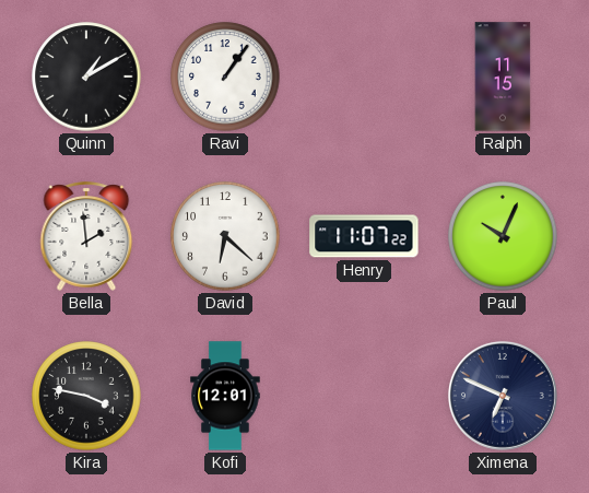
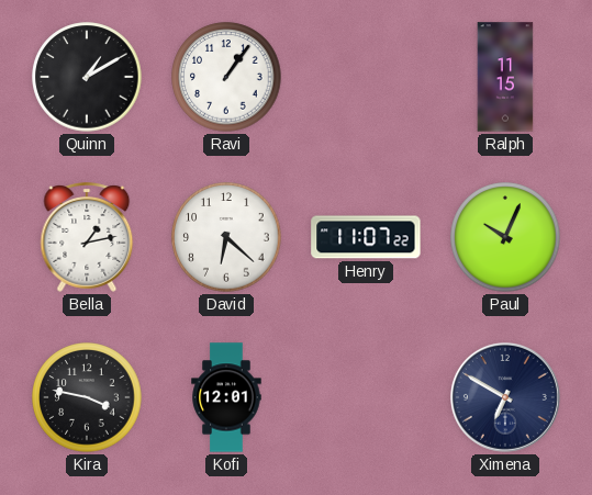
Bella: 1:59 -> 1:13 (87, 237)
Ximena: 6:49 -> 6:50 (505, 397)
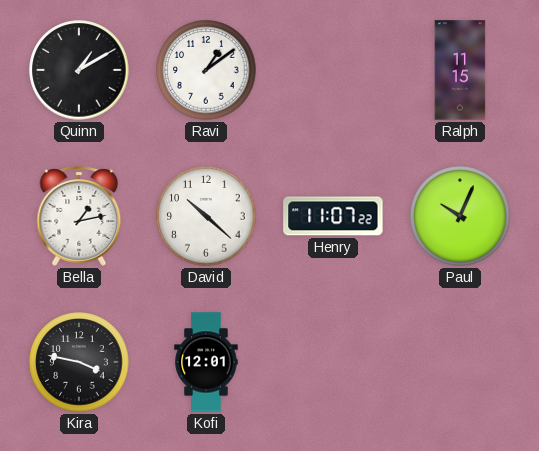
Ravi: 1:06 -> 1:09 (206, 70)
David: 6:22 -> 10:22 (206, 216)
Ximena: 6:50 -> none (505, 397)
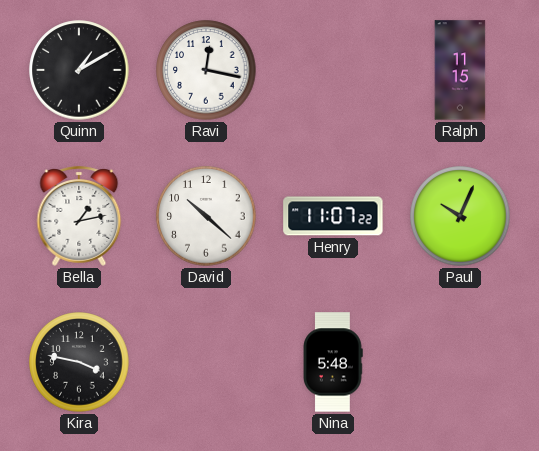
Ravi: 1:09 -> 12:17 (206, 70)
Kofi: 12:01 -> none (206, 362)
Nina: none -> 5:48 (333, 362)
